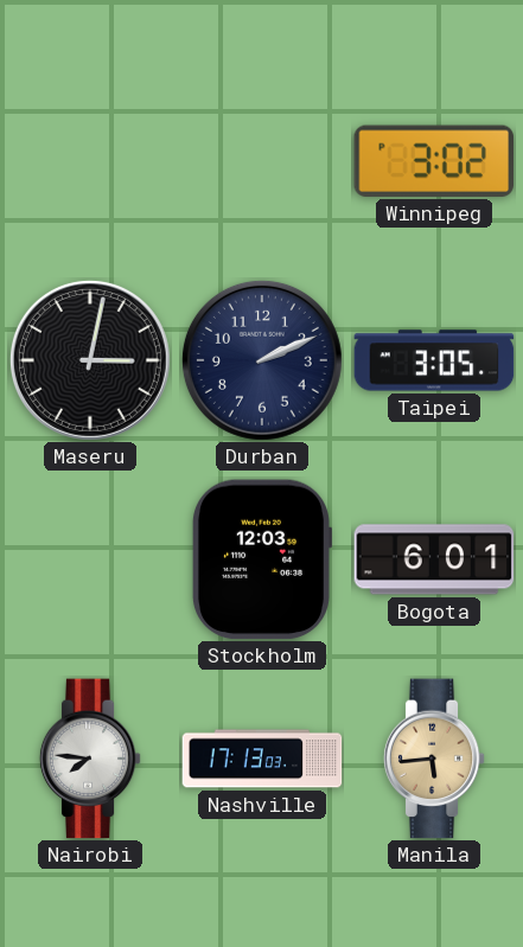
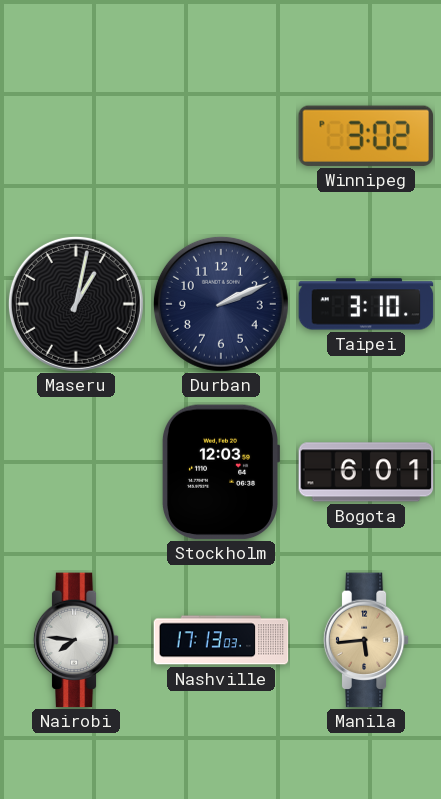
Maseru: 3:02 -> 1:02 (76, 304)
Taipei: 3:05 -> 3:10 (366, 304)
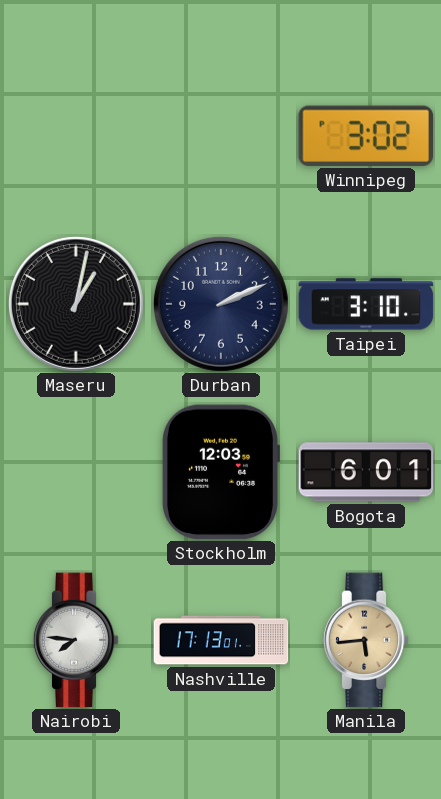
Nashville: 17:13:03 -> 17:13:01 (221, 640)
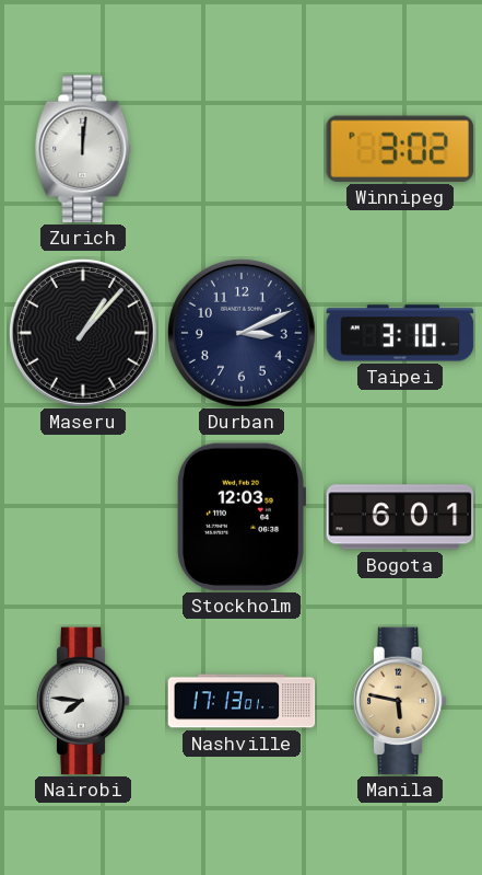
Zurich: none -> 12:01 (83, 149)
Maseru: 1:02 -> 1:07 (83, 333)
Durban: 2:11 -> 3:11 (242, 333)
Manila: 5:44 -> 5:47 (400, 701)
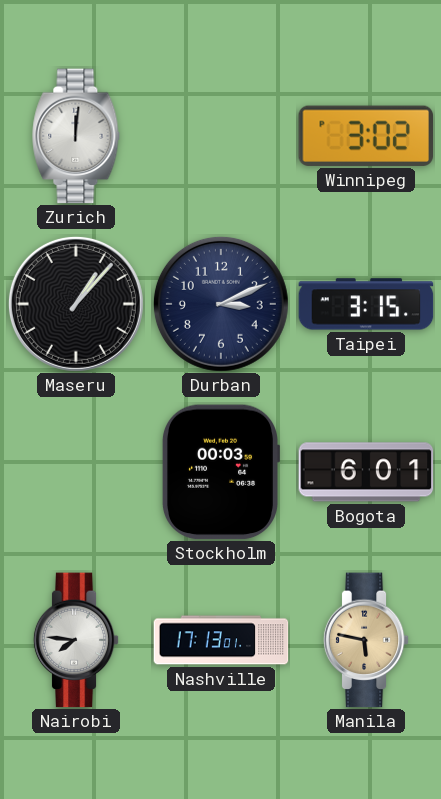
Taipei: 3:10 -> 3:15 (366, 304)
Stockholm: 12:03 -> 00:03 (220, 472)
